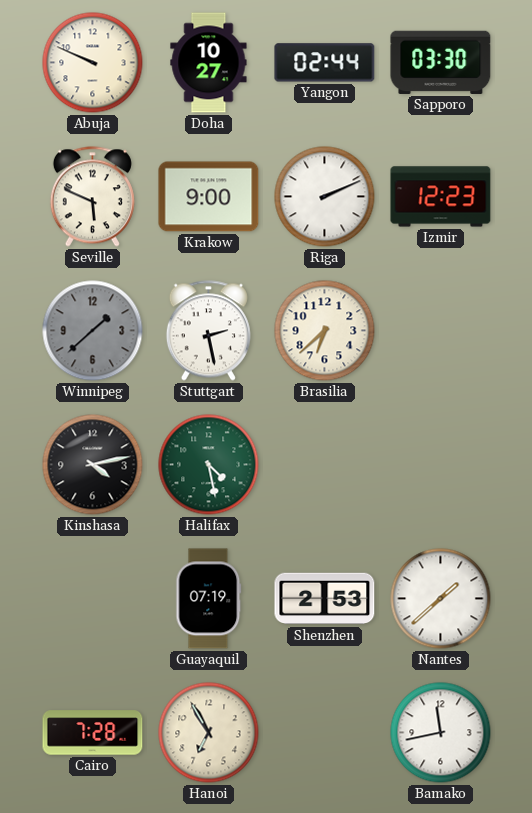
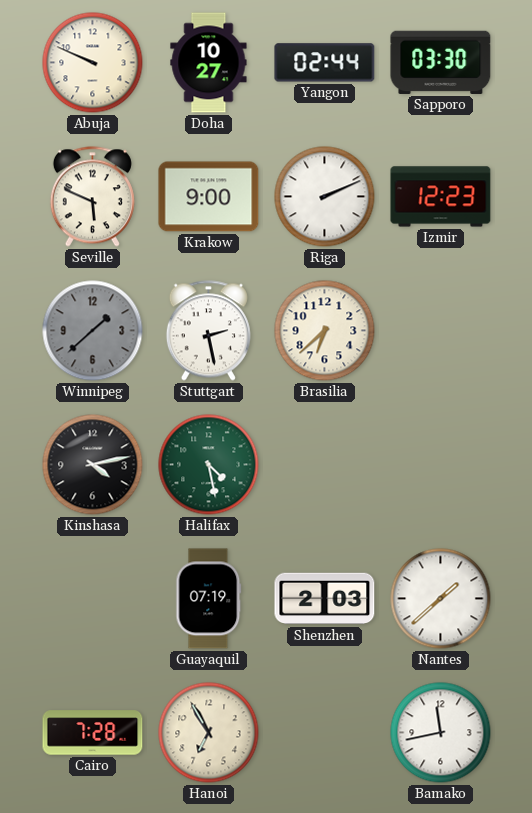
Shenzhen: 2:53 -> 2:03 (325, 599)
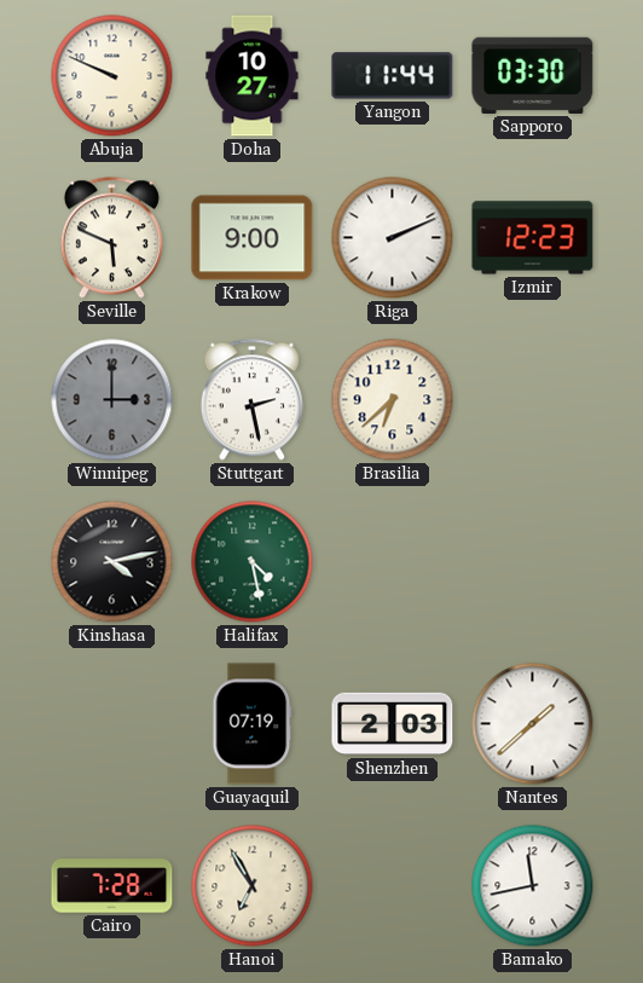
Yangon: 02:44 -> 11:44 (393, 76)
Winnipeg: 1:38 -> 3:00 (112, 400)
